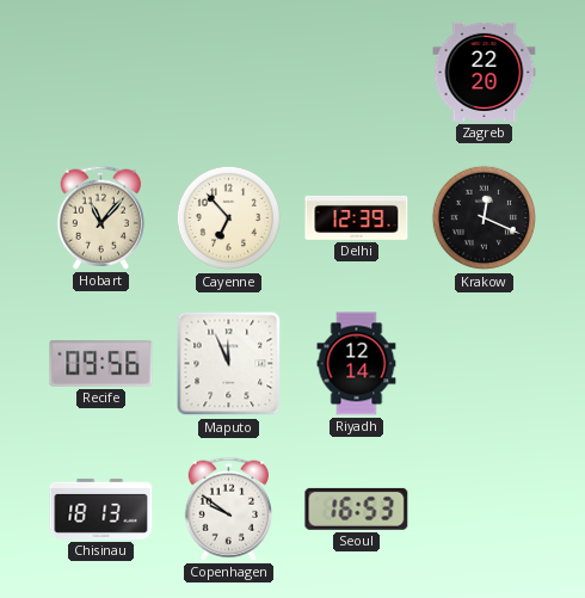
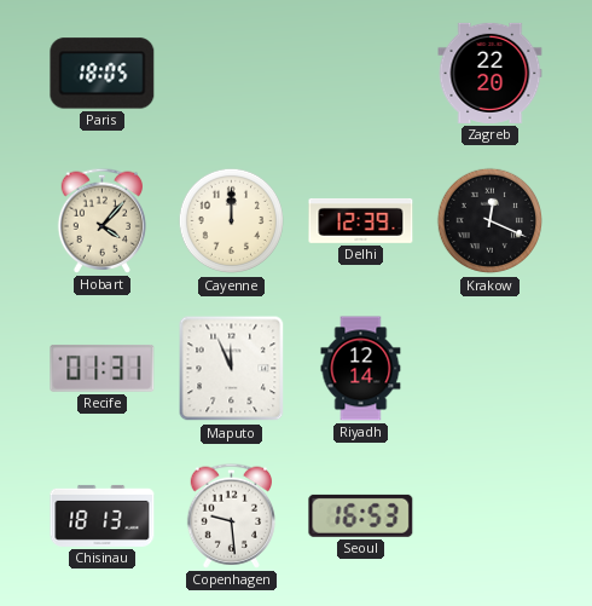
Paris: none -> 18:05 (103, 74)
Hobart: 11:07 -> 4:07 (103, 220)
Cayenne: 6:53 -> 12:00 (232, 221)
Recife: 09:56 -> 01:31 (103, 368)
Copenhagen: 9:51 -> 9:29 (232, 515)
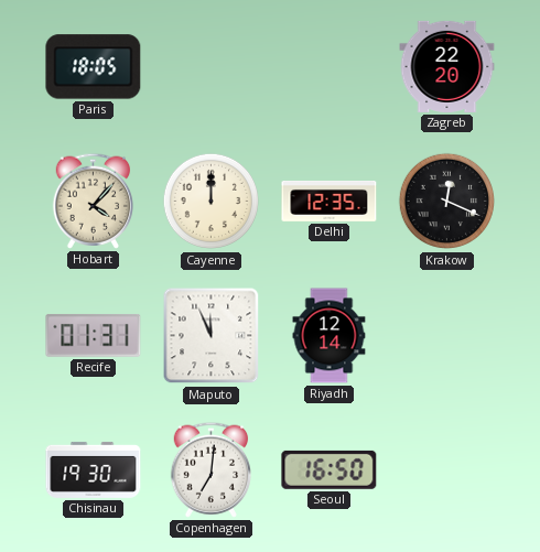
Delhi: 12:39 -> 12:35 (330, 201)
Chisinau: 18:13 -> 19:30 (94, 469)
Copenhagen: 9:29 -> 7:01 (212, 469)
Seoul: 16:53 -> 16:50 (330, 469)
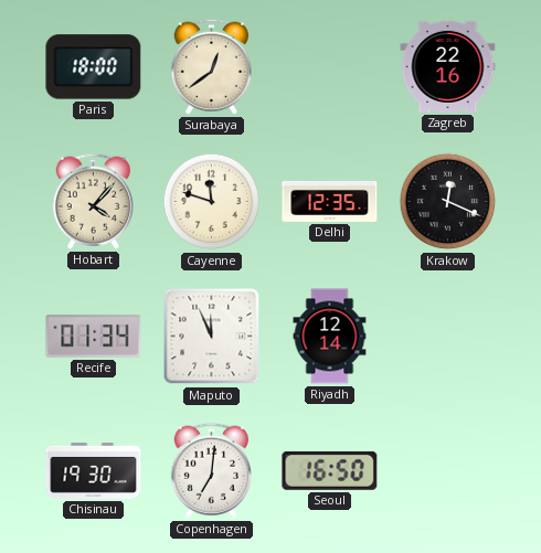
Paris: 18:05 -> 18:00 (94, 67)
Surabaya: none -> 12:39 (212, 66)
Zagreb: 22:20 -> 22:16 (448, 66)
Cayenne: 12:00 -> 11:48 (212, 202)
Recife: 01:31 -> 01:34 (94, 336)
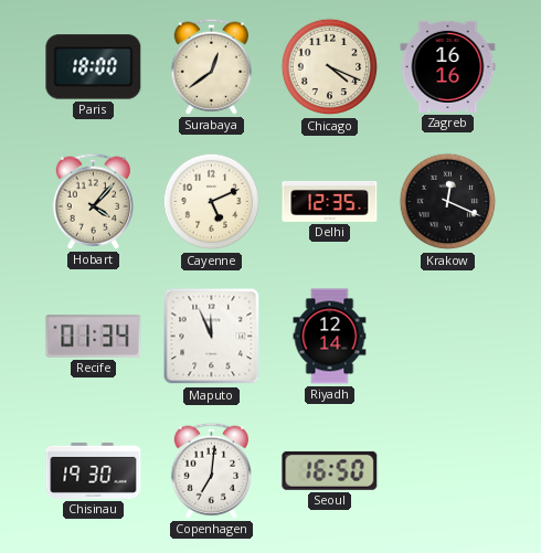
Chicago: none -> 4:19 (330, 67)
Zagreb: 22:16 -> 16:16 (448, 66)
Cayenne: 11:48 -> 5:11 (212, 202)
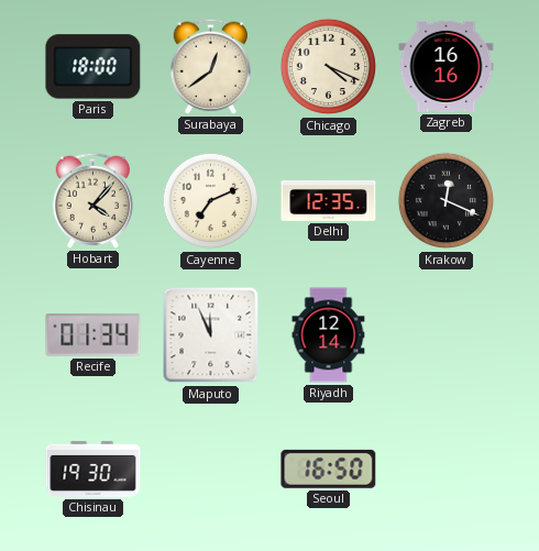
Cayenne: 5:11 -> 7:11 (211, 201)
Copenhagen: 7:01 -> none (212, 470)
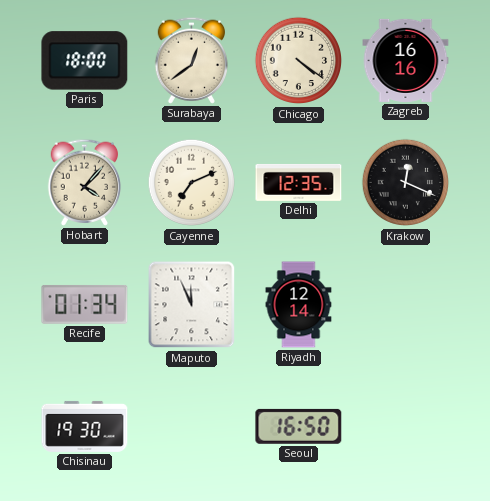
Chicago: 4:19 -> 4:21 (299, 61)
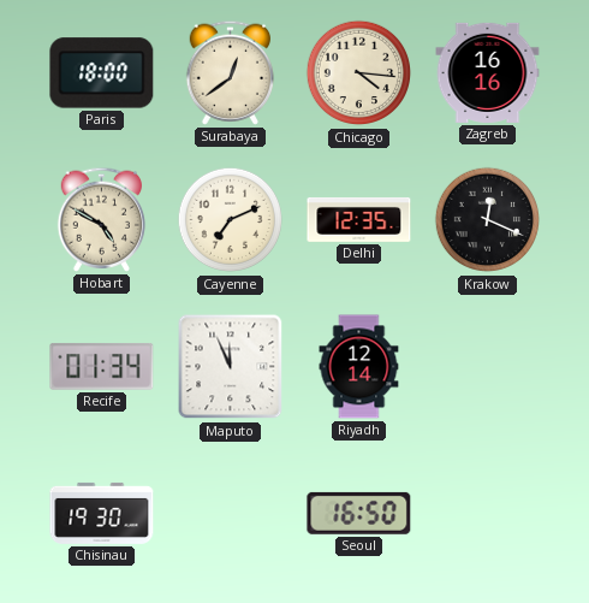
Chicago: 4:21 -> 4:16 (359, 73)
Hobart: 4:07 -> 4:50 (102, 219)
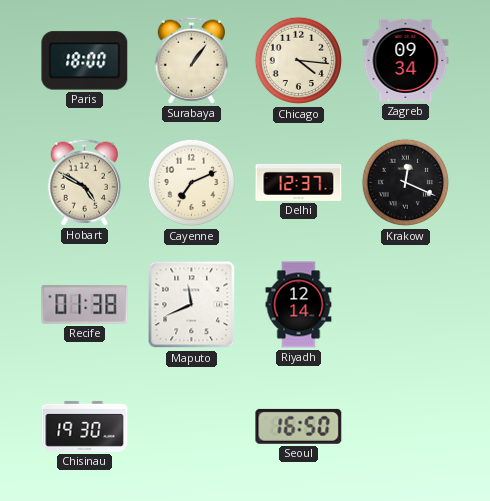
Surabaya: 12:39 -> 1:06 (192, 60)
Zagreb: 16:16 -> 09:34 (406, 60)
Delhi: 12:35 -> 12:37 (299, 182)
Recife: 01:34 -> 01:38 (85, 304)
Maputo: 11:56 -> 11:41 (192, 305)
